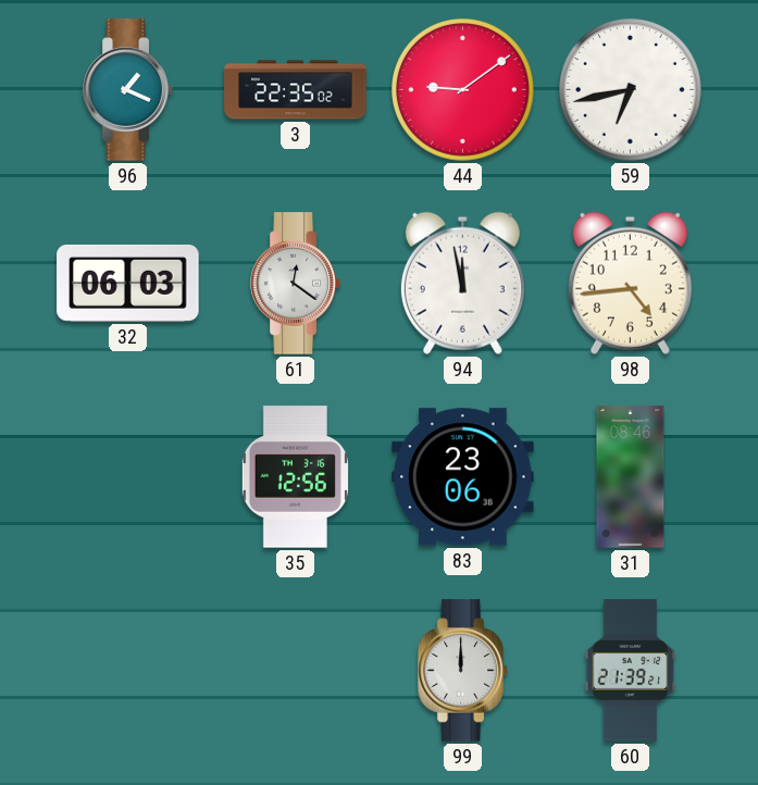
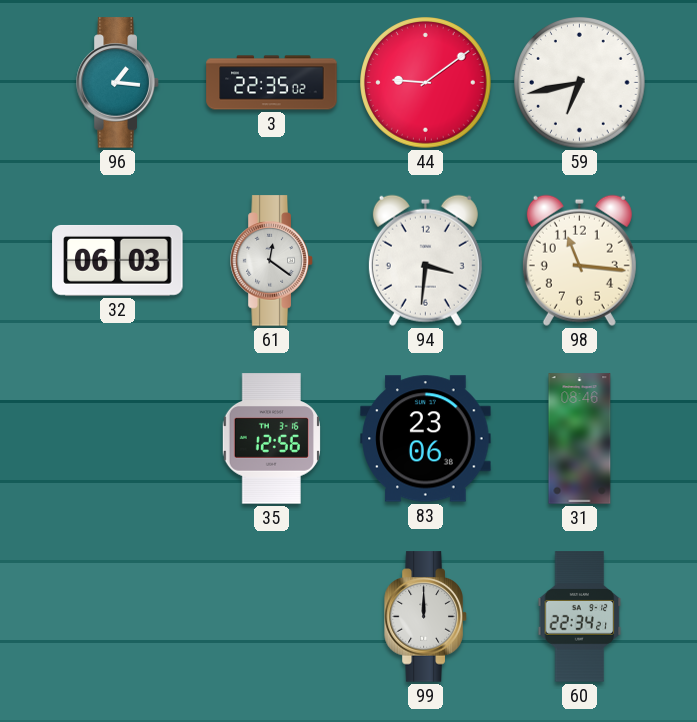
96: 1:19 -> 1:16 (118, 83)
94: 11:58 -> 3:31 (425, 260)
98: 4:44 -> 11:16 (579, 260)
60: 21:39 -> 22:34 (580, 617)
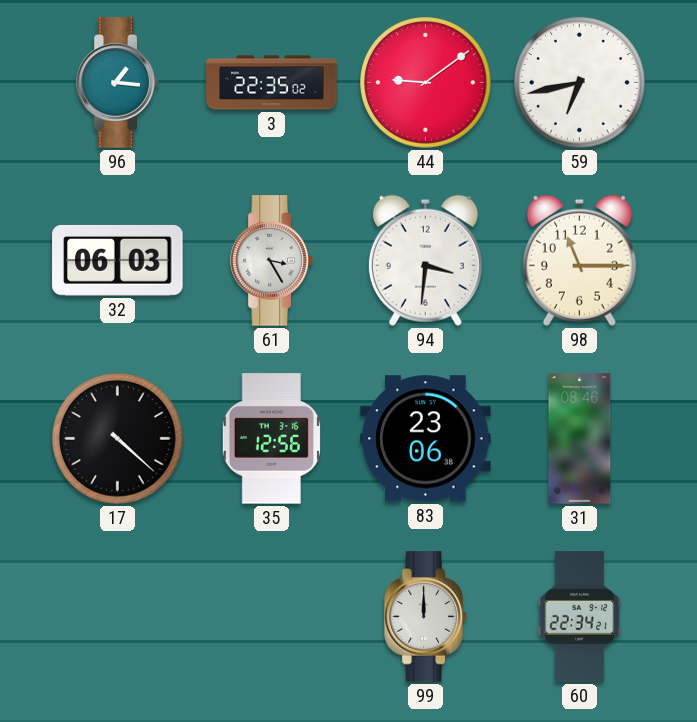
61: 12:21 -> 3:25 (272, 261)
98: 11:16 -> 11:15 (579, 260)
17: none -> 4:22 (118, 439)
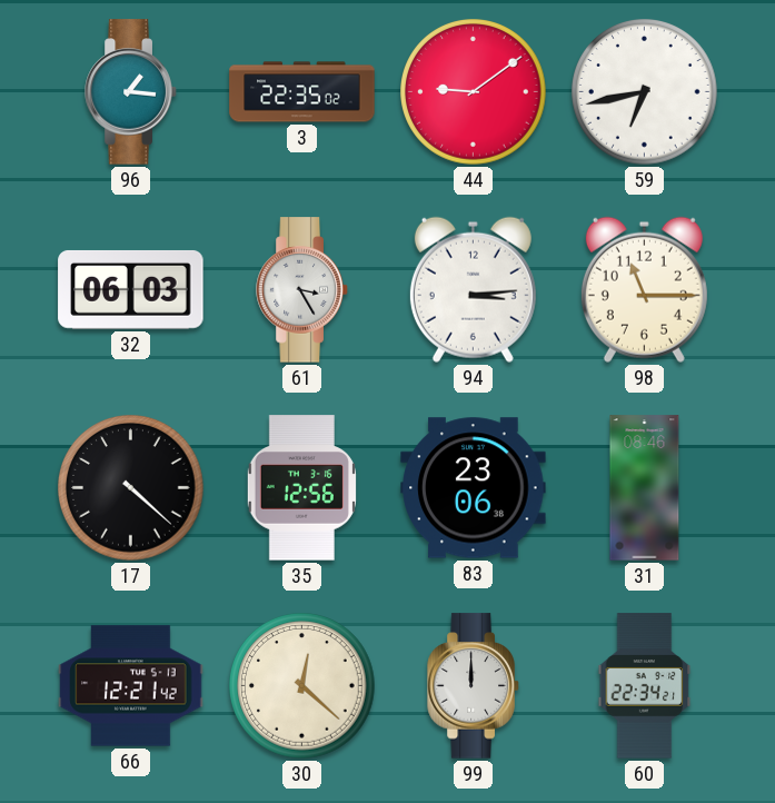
94: 3:31 -> 3:14 (473, 289)
66: none -> 12:21 (131, 686)
30: none -> 12:22 (302, 686)
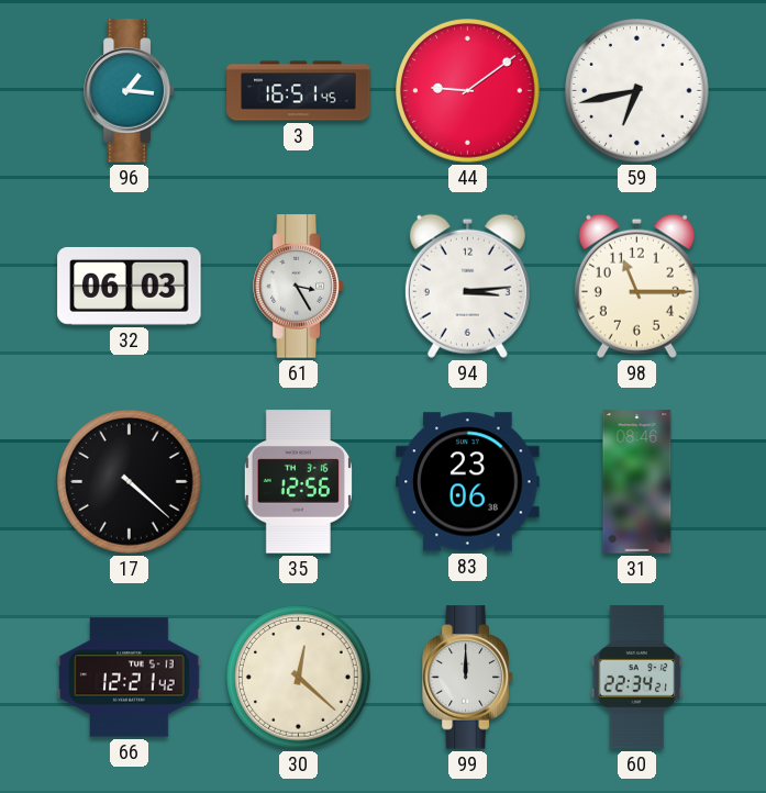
3: 22:35 -> 16:51 (299, 91)
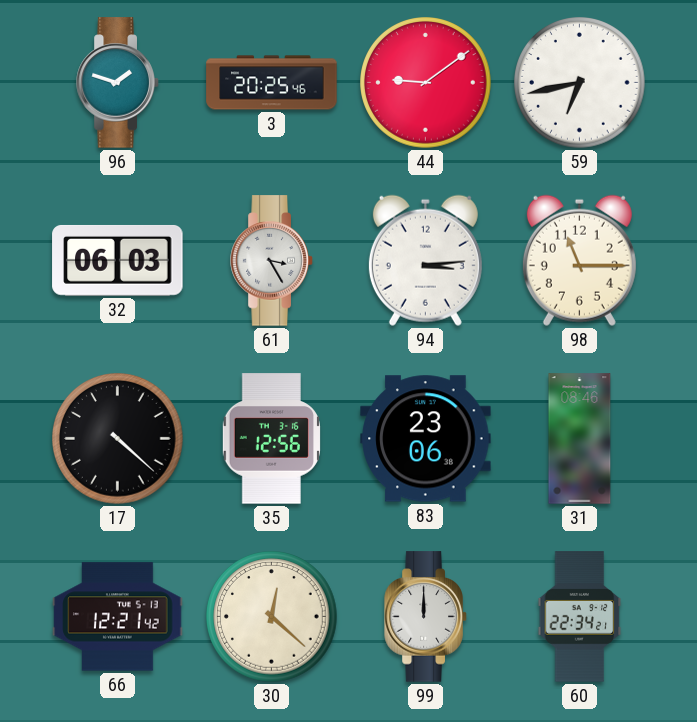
96: 1:16 -> 1:48 (118, 83)
3: 16:51 -> 20:25 (272, 83)
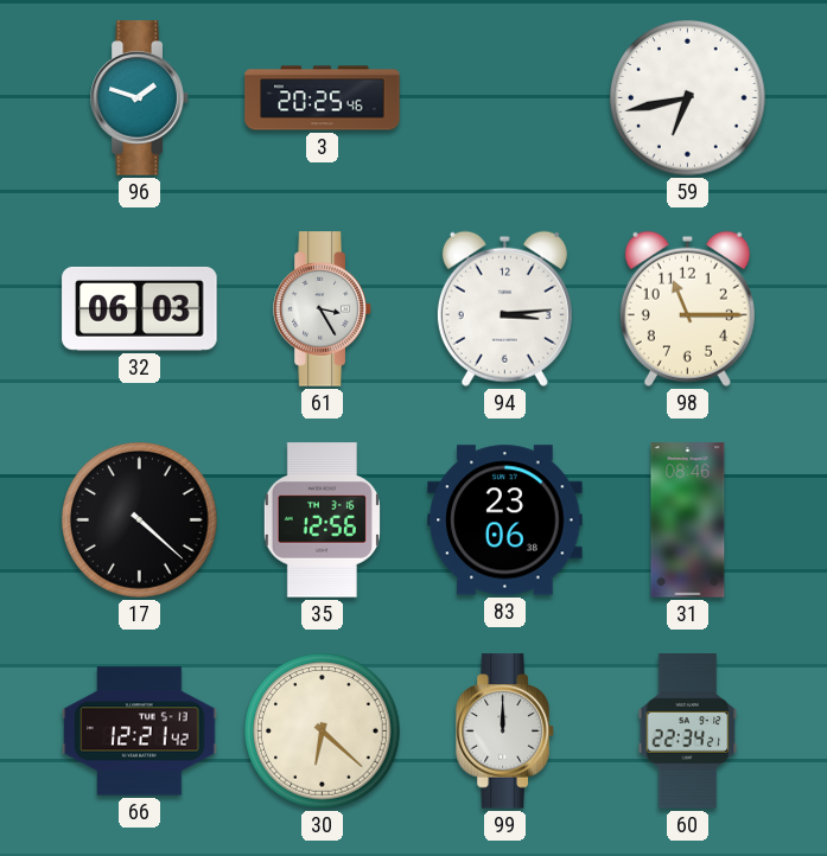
44: 9:09 -> none (426, 83)
30: 12:22 -> 6:22 (323, 732)
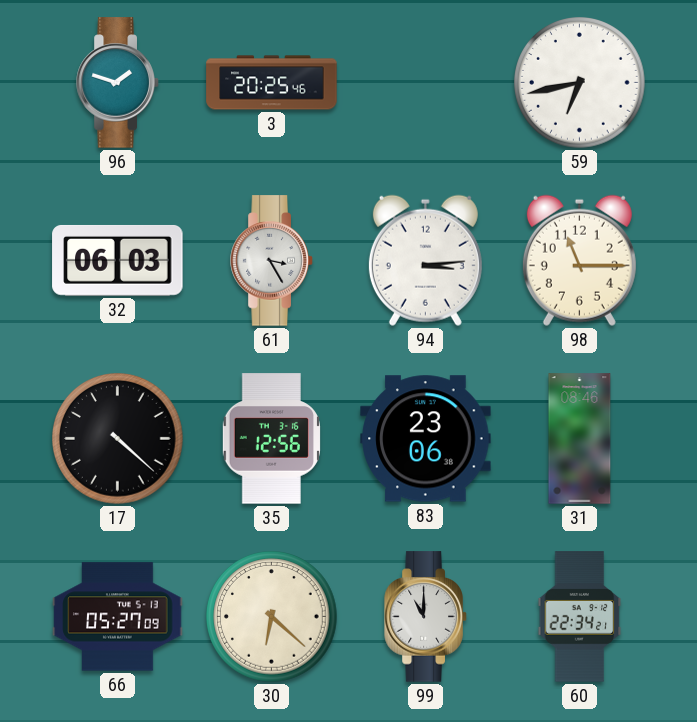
66: 12:21 -> 05:27 (118, 617)
99: 12:00 -> 11:00 (426, 617)
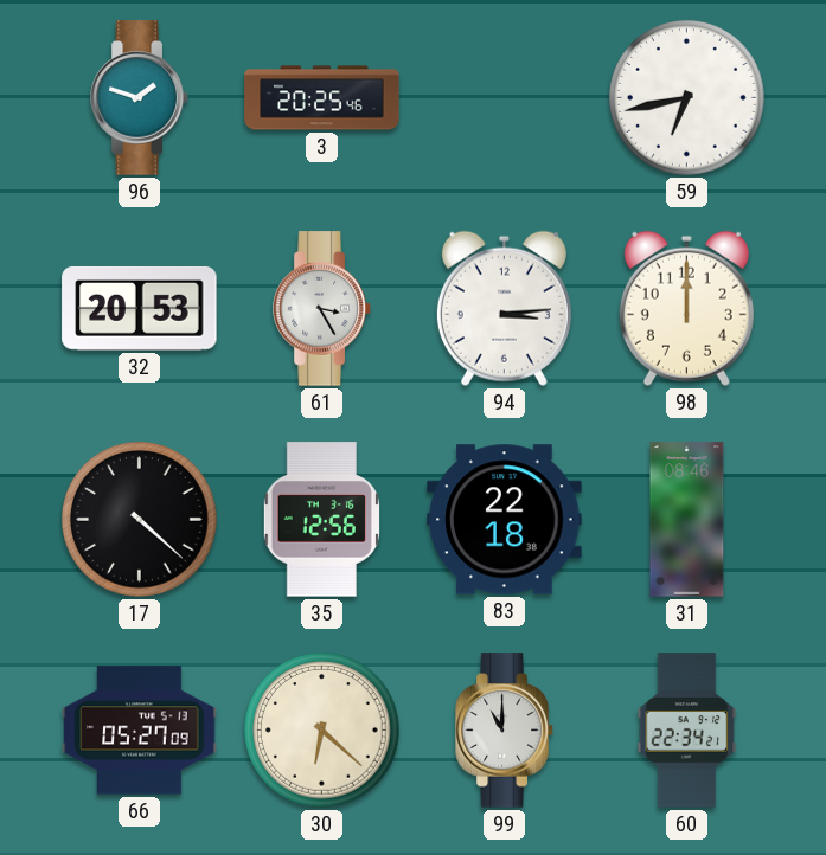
32: 06:03 -> 20:53 (140, 308)
98: 11:15 -> 12:00 (686, 308)
83: 23:06 -> 22:18 (505, 520)
